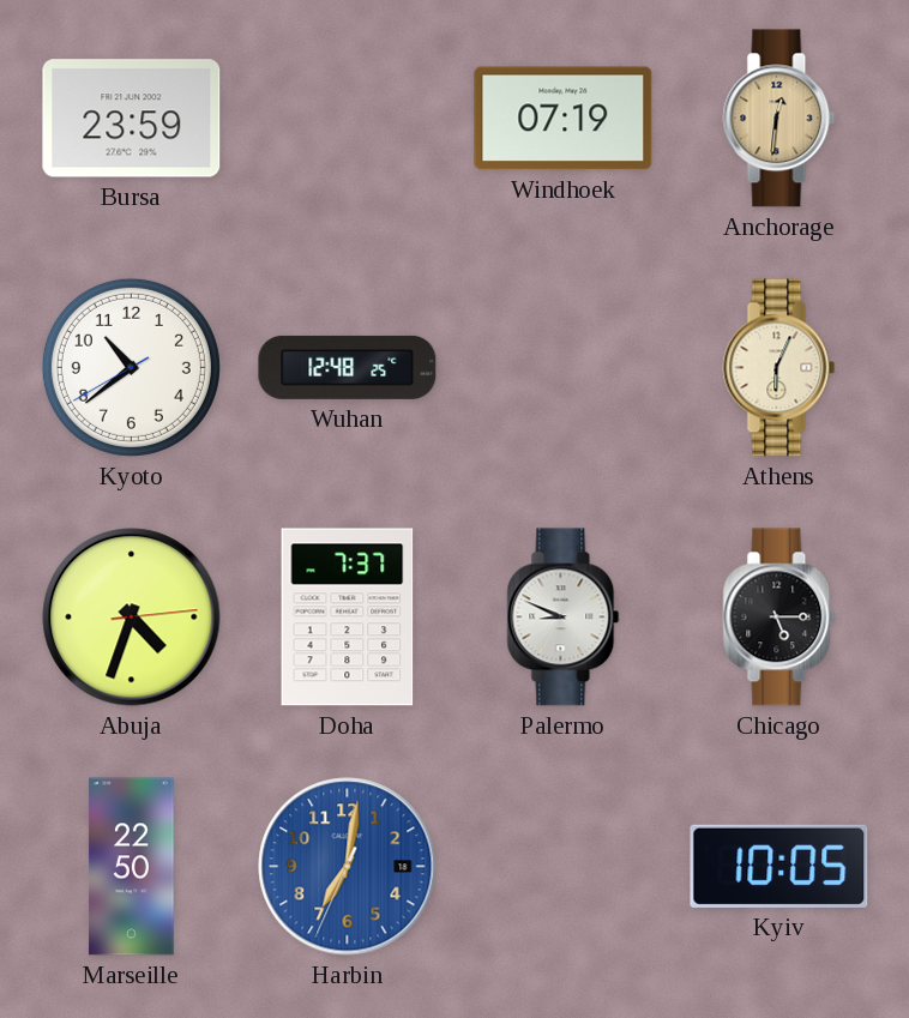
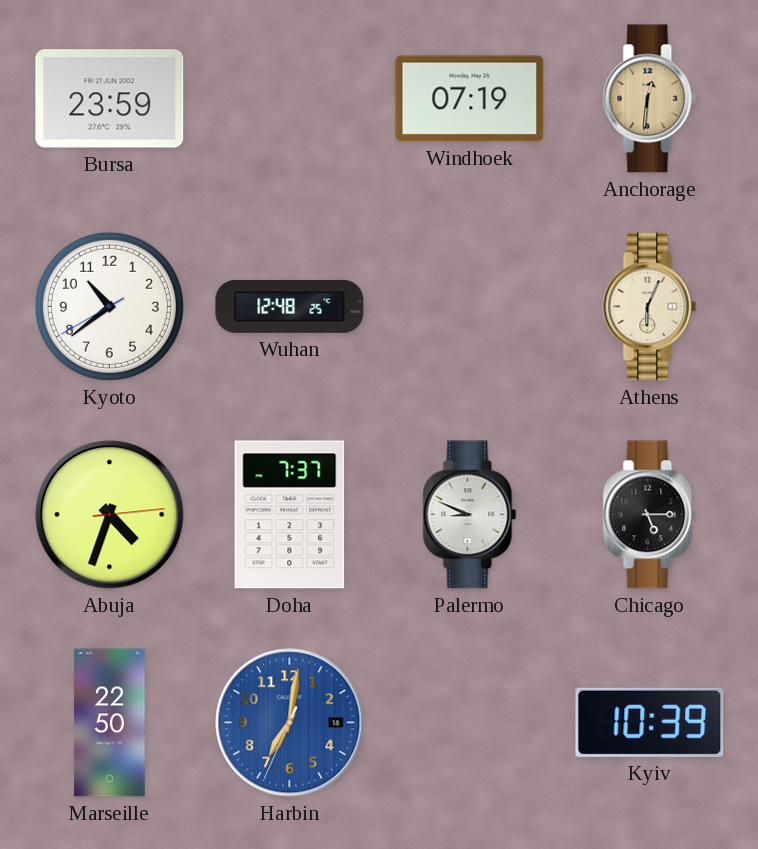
Kyiv: 10:05 -> 10:39 (650, 722)
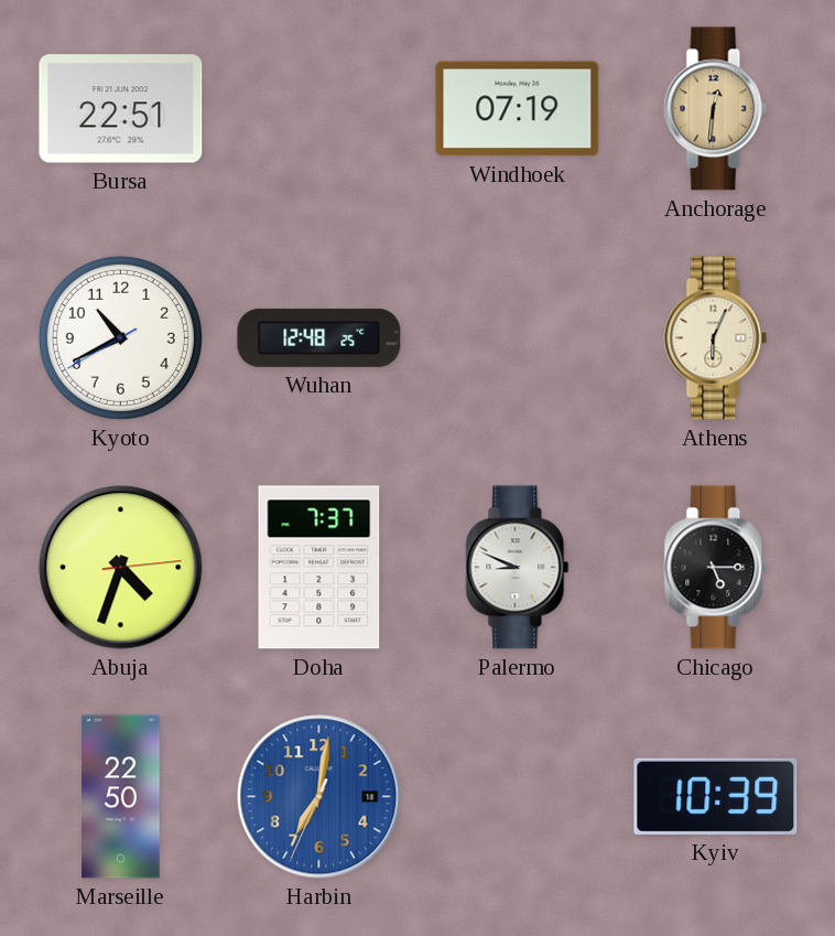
Bursa: 23:59 -> 22:51 (121, 109)
Kyoto: 10:38 -> 10:40 (120, 337)
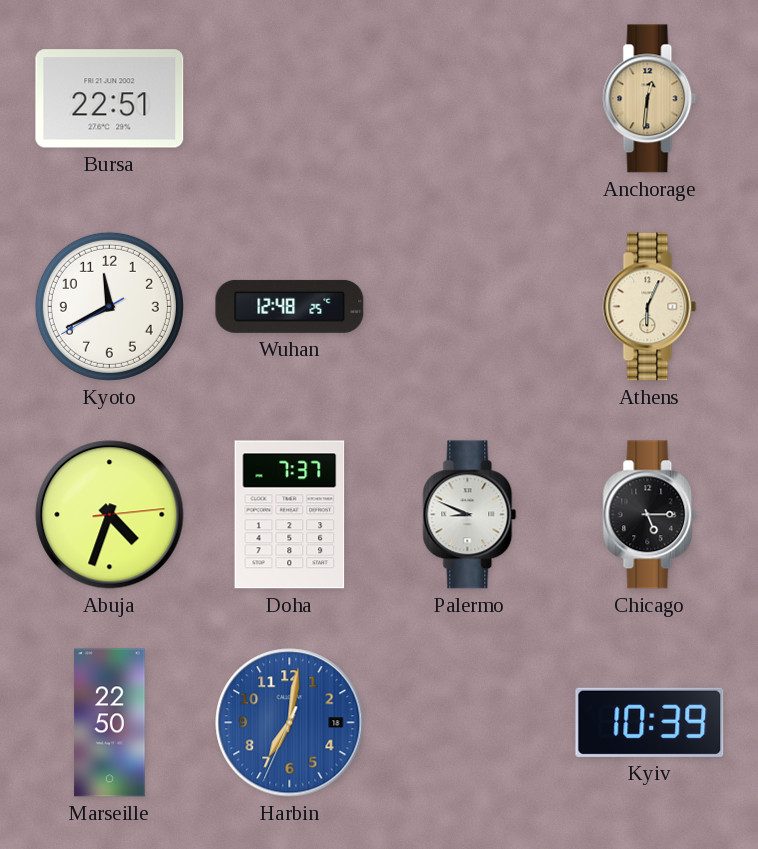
Windhoek: 07:19 -> none (518, 109)
Kyoto: 10:40 -> 11:40 (109, 306)
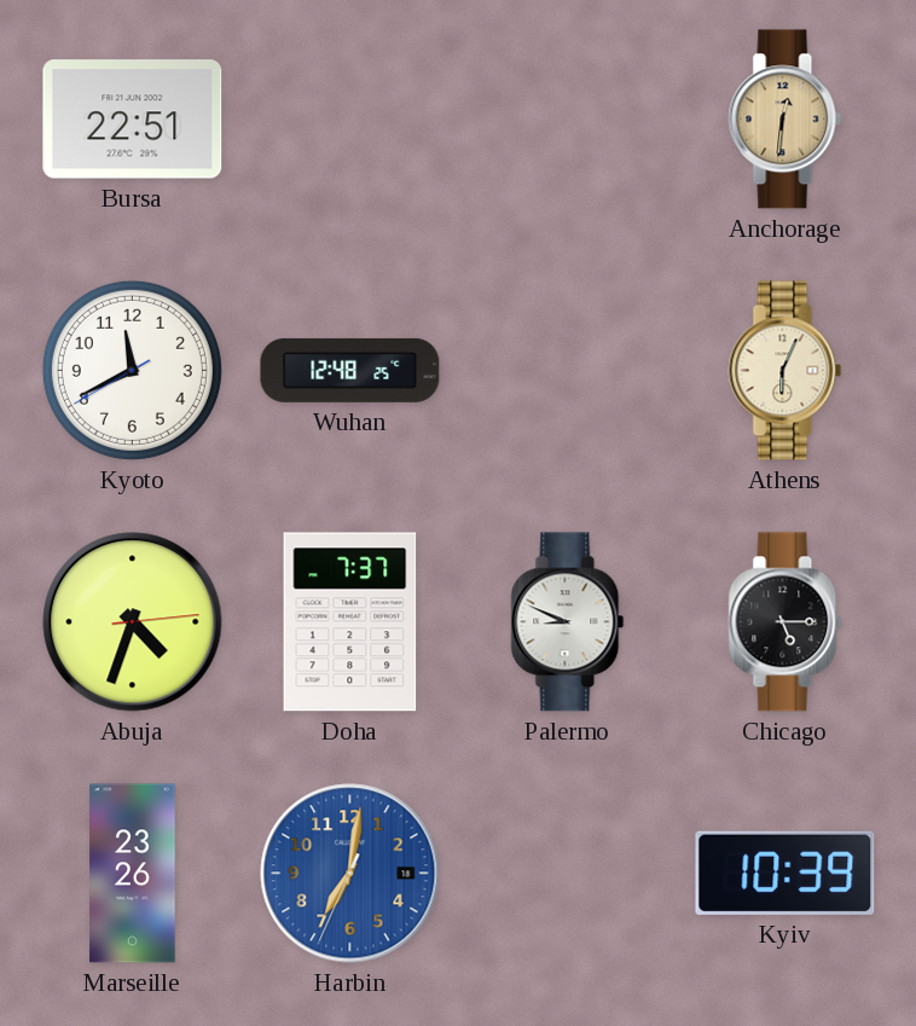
Marseille: 22:50 -> 23:26 (133, 874)
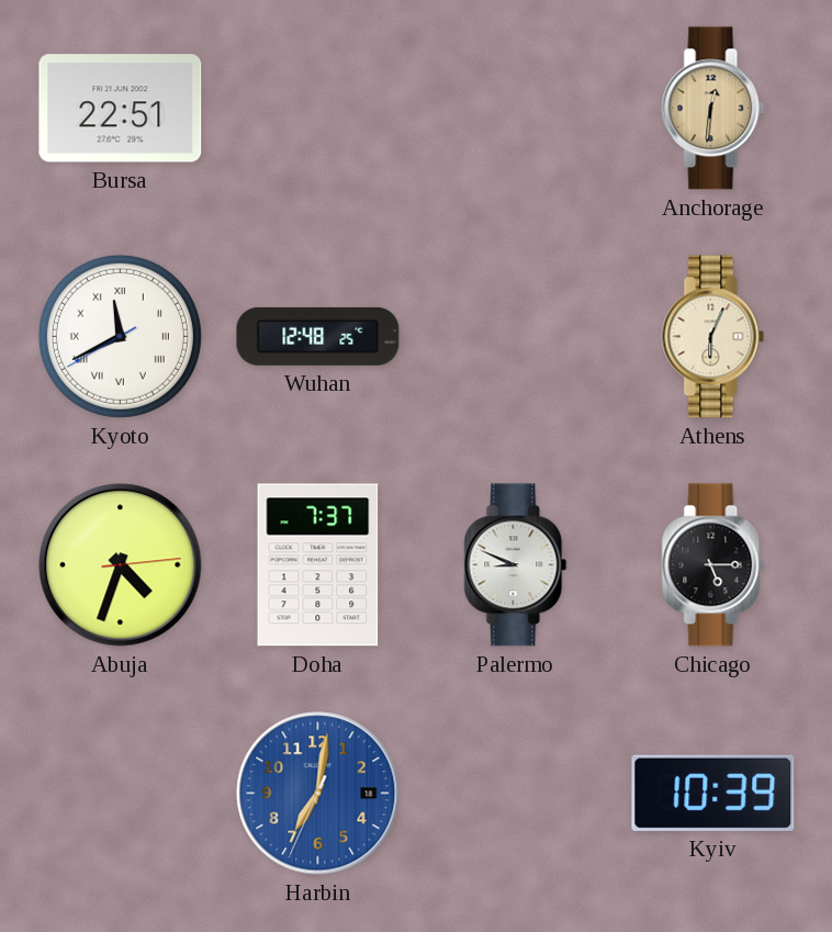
Kyoto numerals: Arabic -> Roman (120, 336)
Marseille: 23:26 -> none (133, 874)
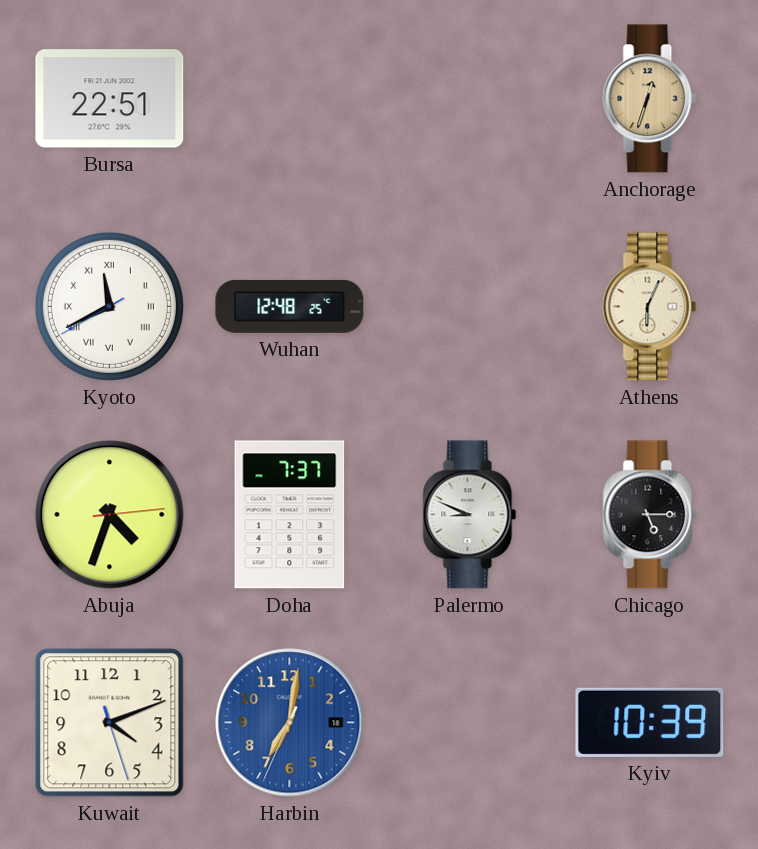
Anchorage: 12:31 -> 12:33 (650, 99)
Kuwait: none -> 4:11 (110, 723)
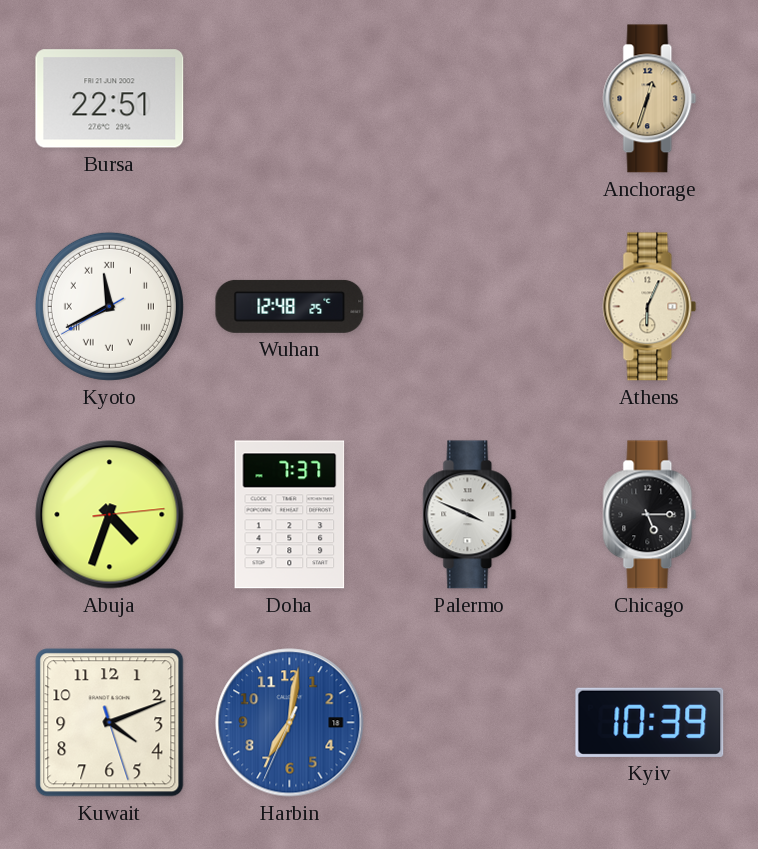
Palermo: 8:49 -> 3:49 (470, 515)
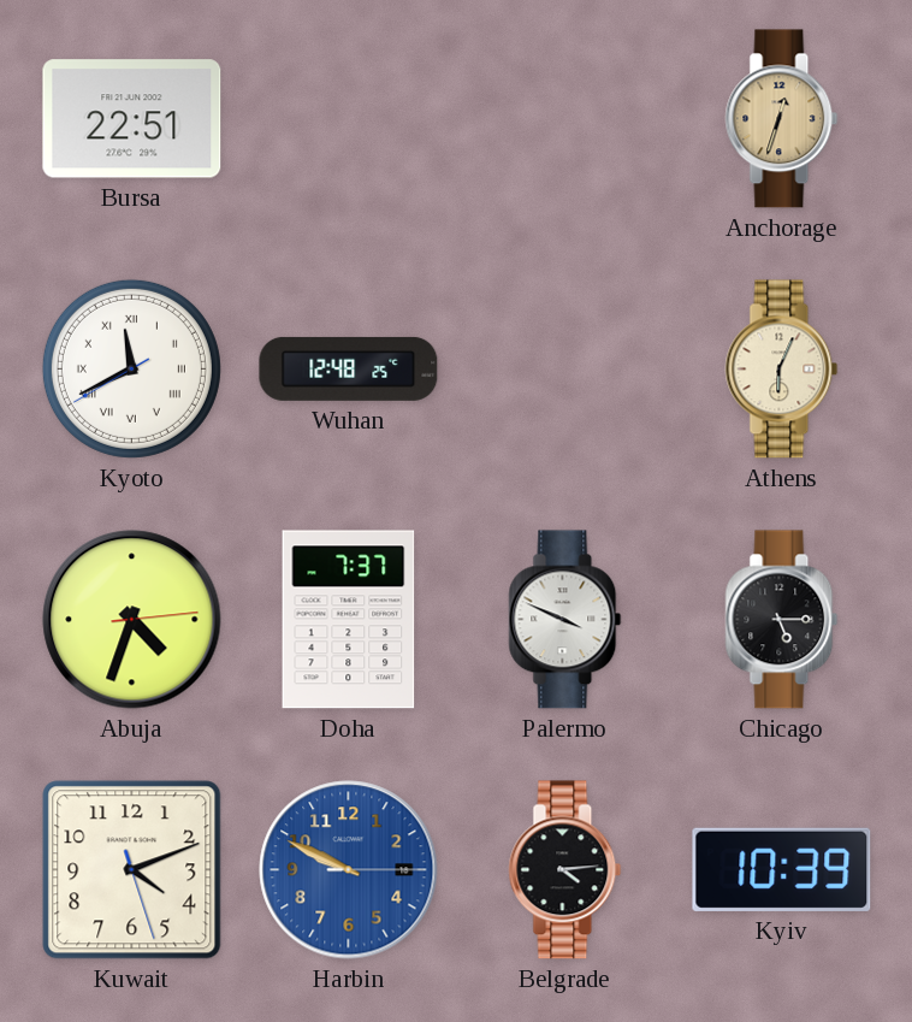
Harbin: 7:01 -> 9:49 (349, 870)
Belgrade: none -> 4:14 (565, 870)
